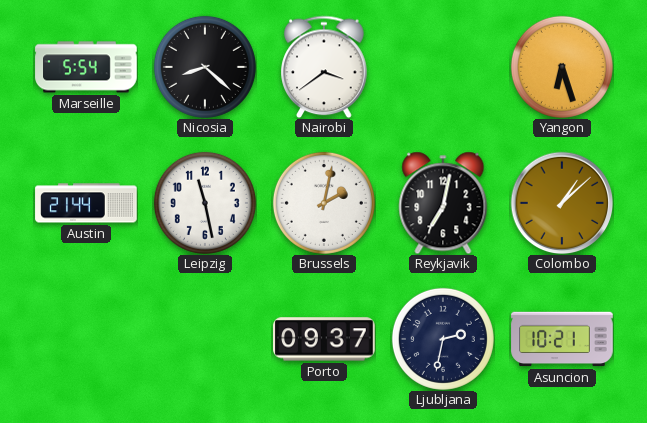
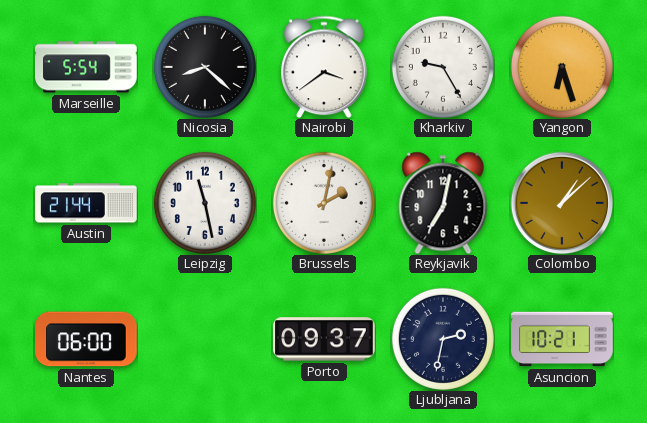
Kharkiv: none -> 9:25 (443, 67)
Nantes: none -> 06:00 (86, 339)
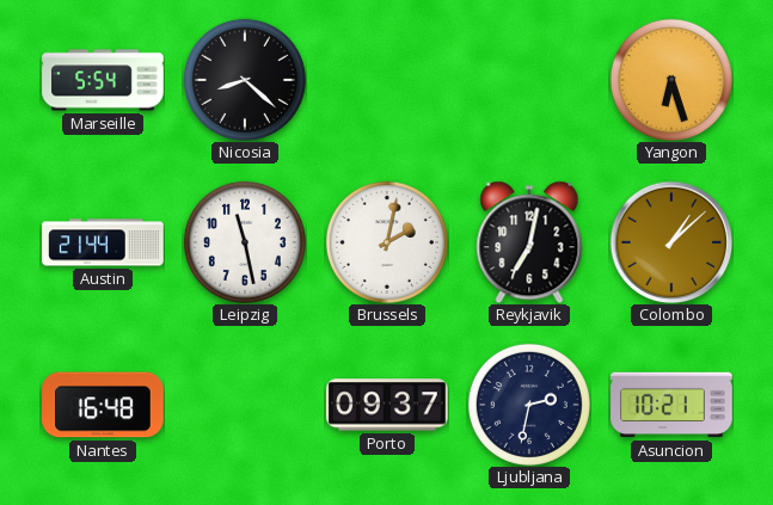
Nairobi: 3:39 -> none (324, 67)
Kharkiv: 9:25 -> none (443, 67)
Nantes: 06:00 -> 16:48 (103, 405)
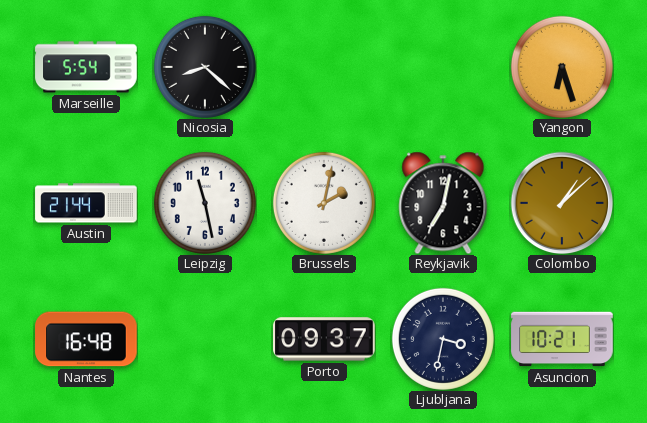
Ljubljana: 2:32 -> 3:32 (443, 339)
